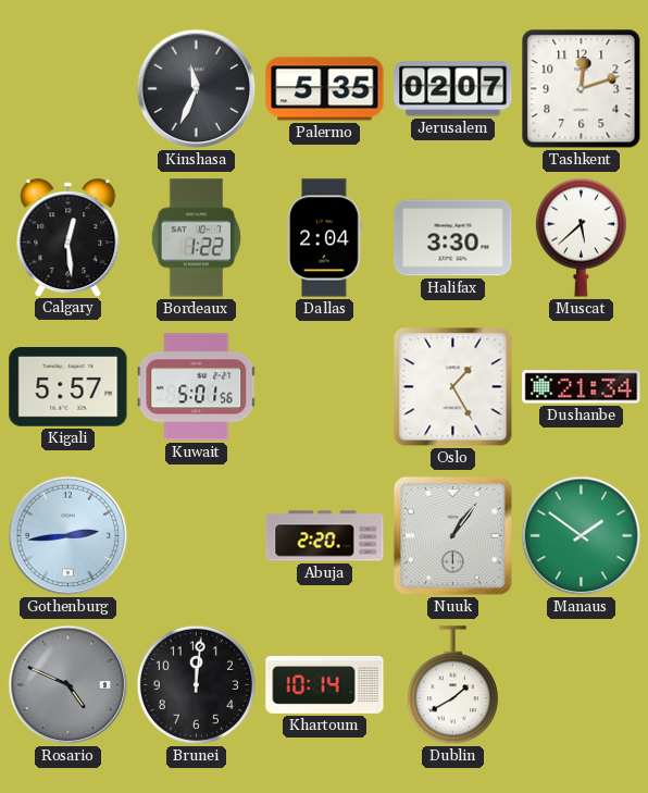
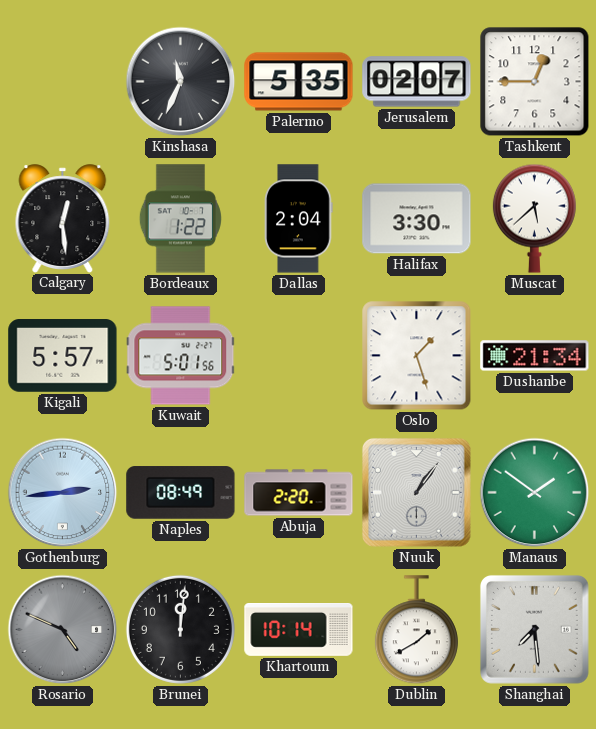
Tashkent: 12:12 -> 12:45 (535, 82)
Oslo: 1:25 -> 1:27 (417, 356)
Naples: none -> 08:49 (181, 493)
Shanghai: none -> 7:29 (534, 629)
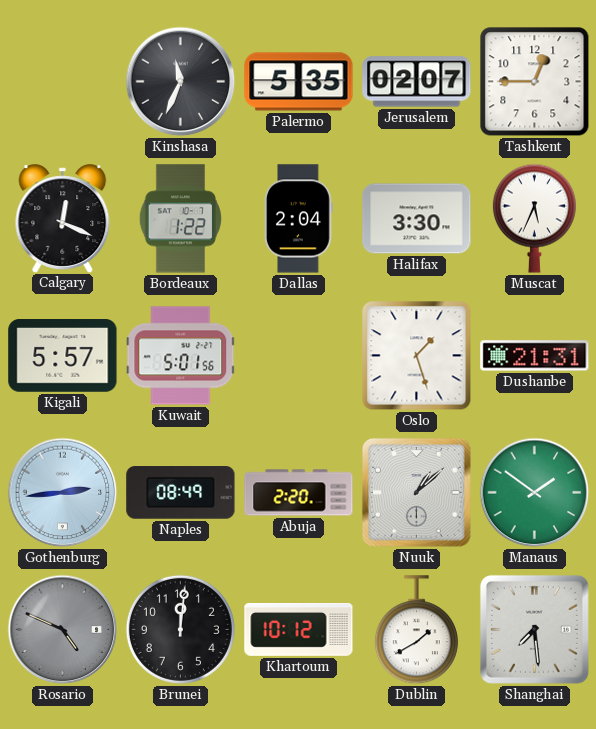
Calgary: 12:29 -> 12:19 (63, 218)
Muscat: 5:38 -> 5:34 (534, 218)
Dushanbe: 21:34 -> 21:31 (535, 356)
Nuuk: 1:06 -> 1:08 (416, 492)
Khartoum: 10:14 -> 10:12 (299, 630)
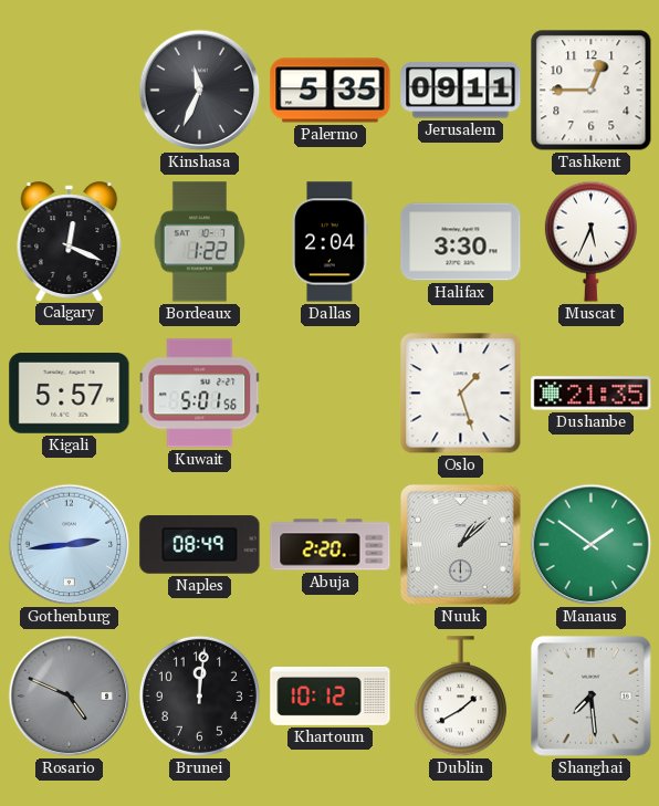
Jerusalem: 02:07 -> 09:11 (461, 91)
Dushanbe: 21:31 -> 21:35 (592, 394)
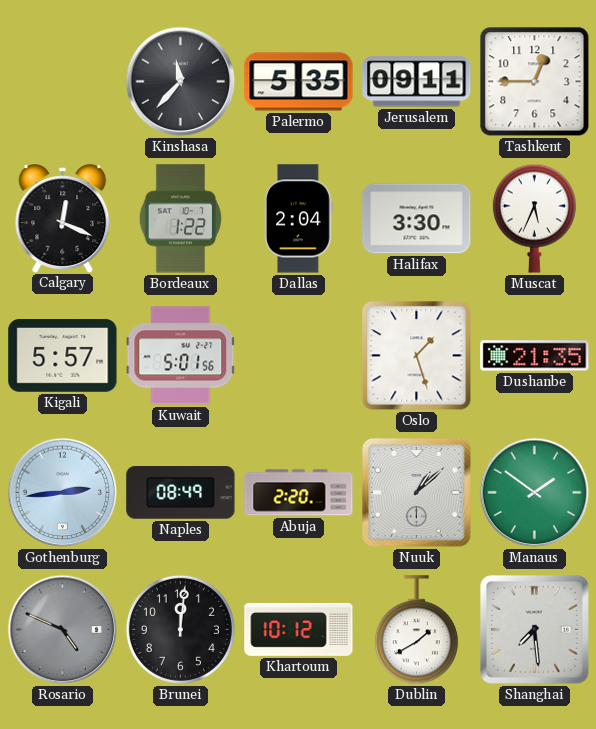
Kinshasa: 11:34 -> 11:37 (181, 82)
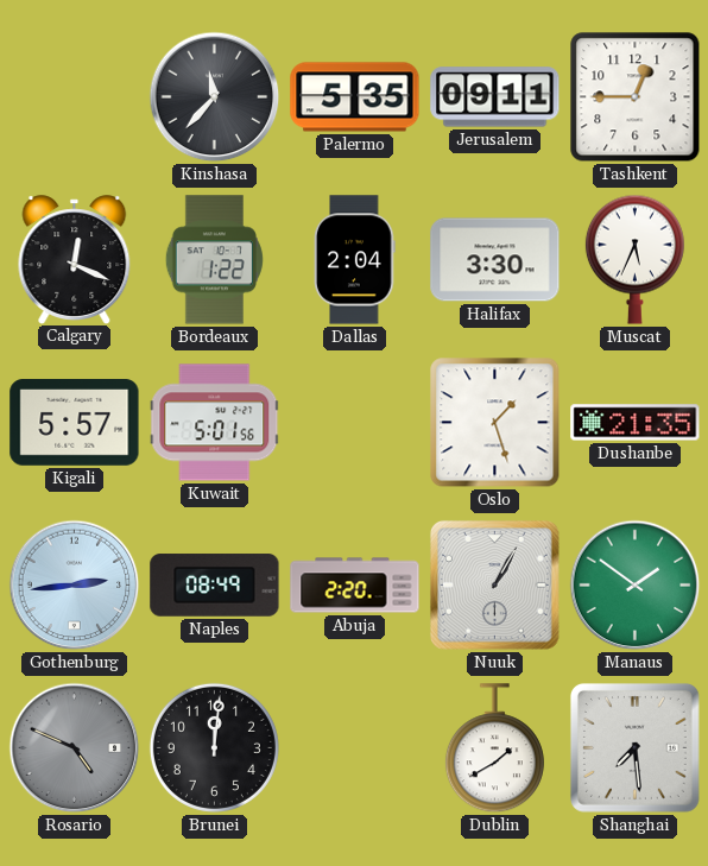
Nuuk: 1:08 -> 1:05 (494, 584)
Khartoum: 10:12 -> none (299, 630)
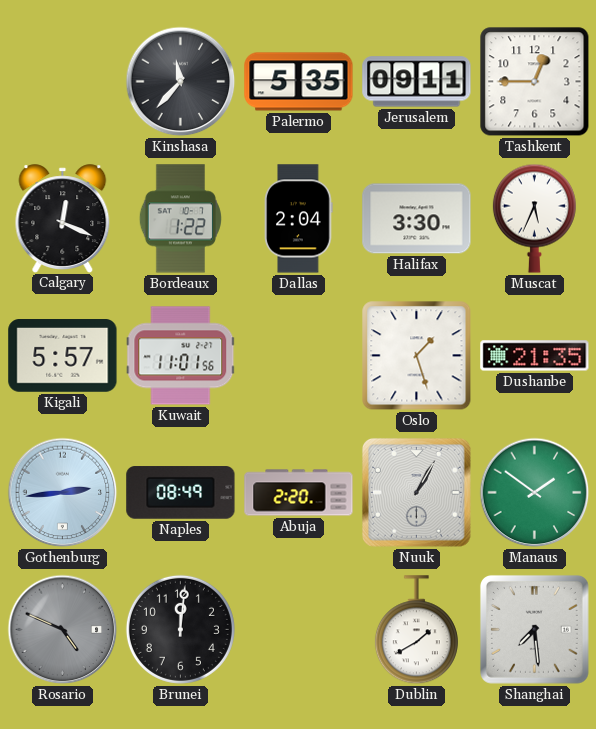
Kuwait: 5:01 -> 11:01 (181, 356)
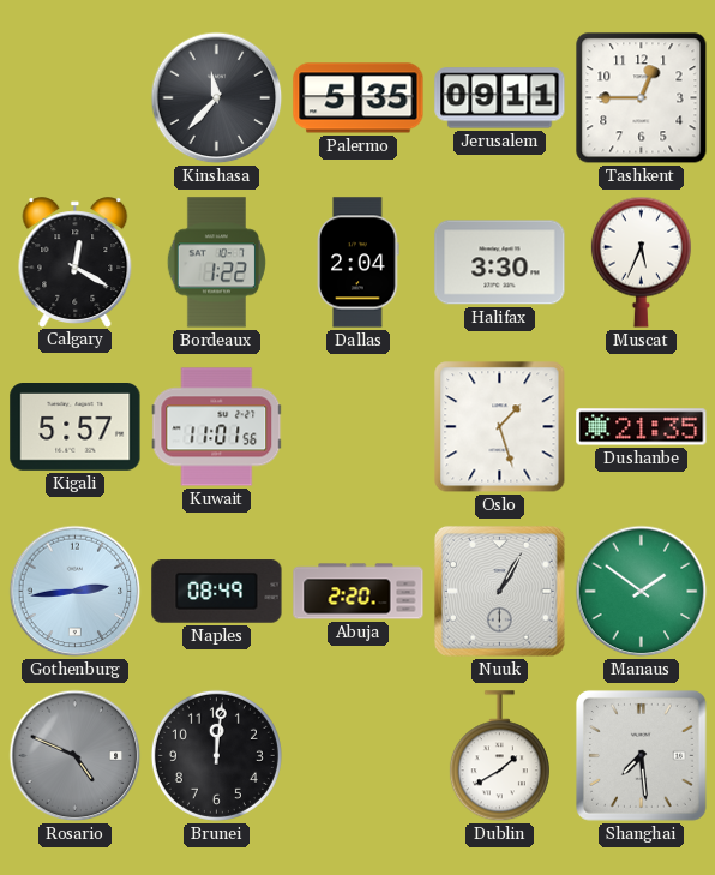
Calgary: 12:19 -> 12:20 (76, 262)
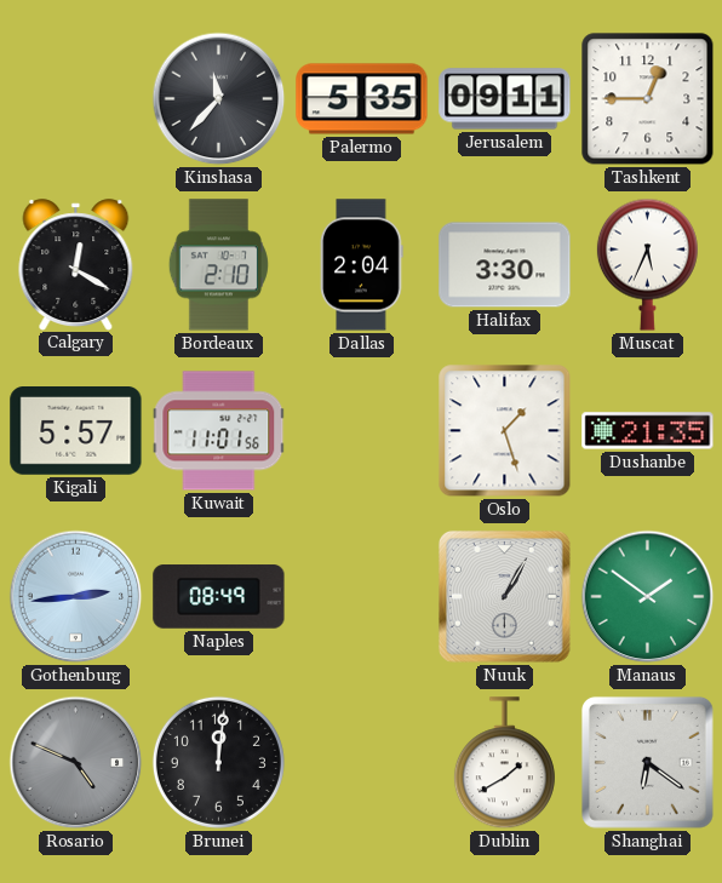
Bordeaux: 1:22 -> 2:10 (218, 265)
Abuja: 2:20 -> none (359, 592)
Shanghai: 7:29 -> 6:21 (647, 762)
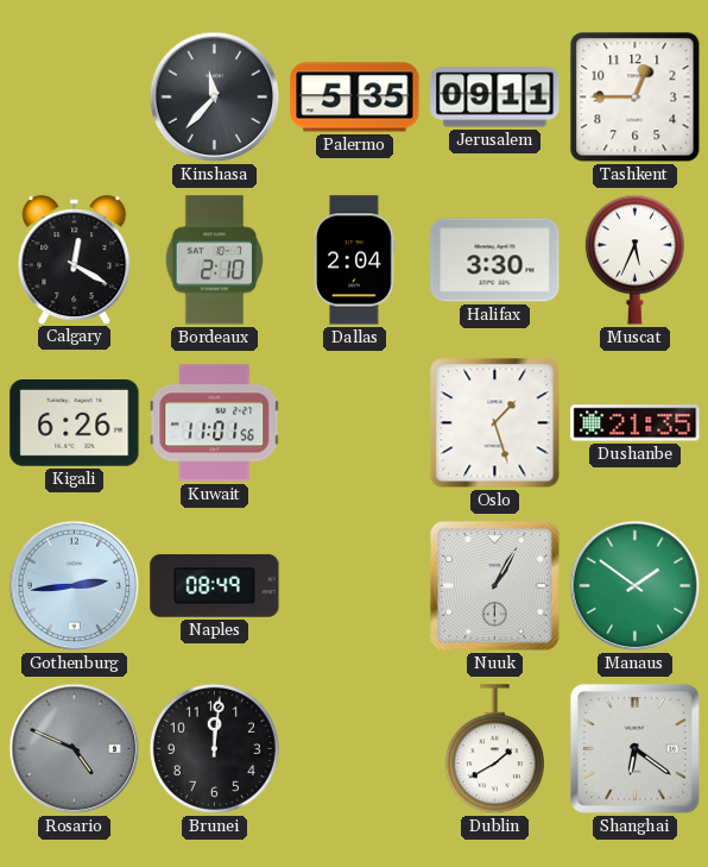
Kigali: 5:57 -> 6:26 (75, 423)
